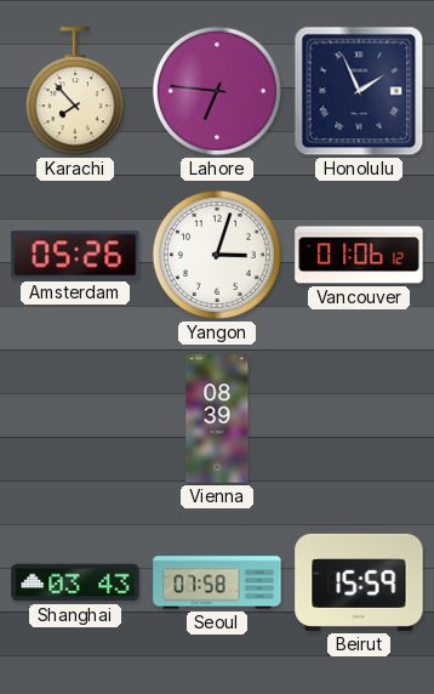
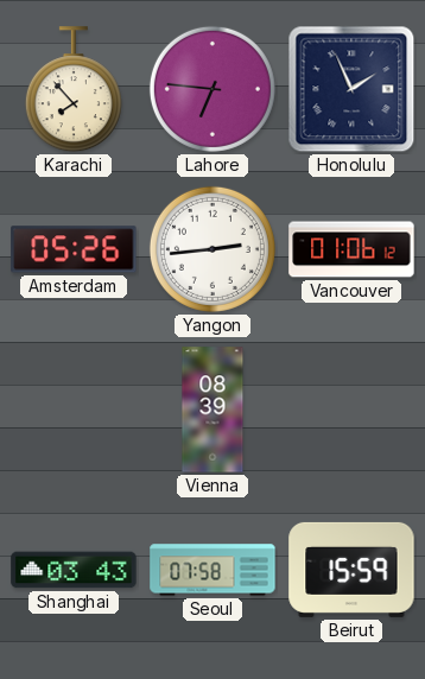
Yangon: 3:03 -> 2:44 (213, 249)
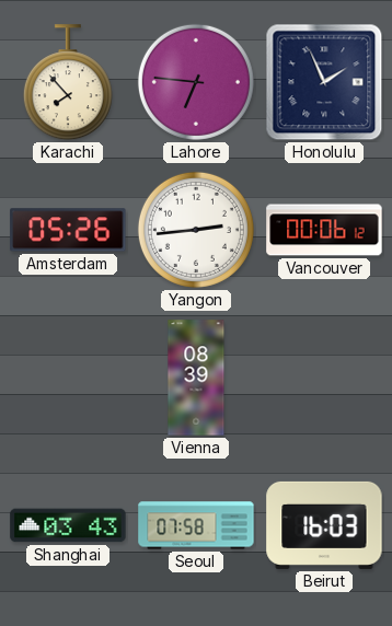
Vancouver: 01:06 -> 00:06 (324, 230)
Beirut: 15:59 -> 16:03 (324, 525)
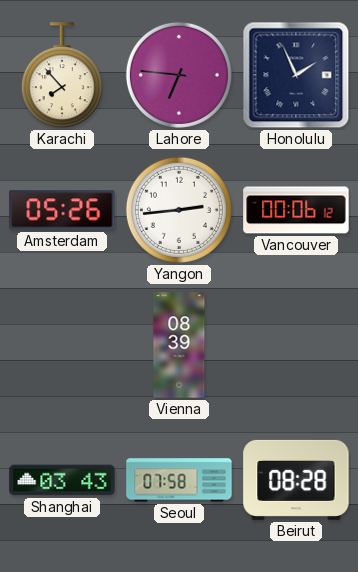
Beirut: 16:03 -> 08:28 (296, 480)
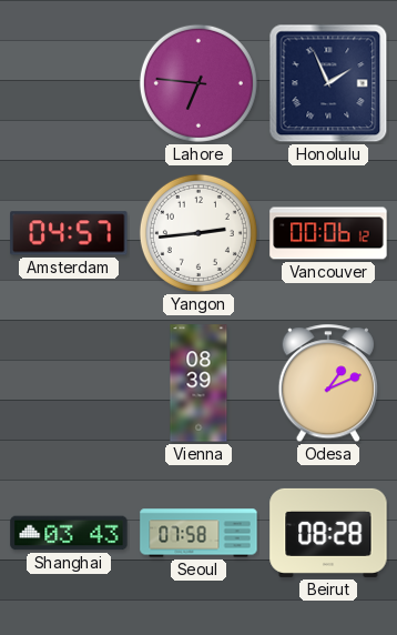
Karachi: 7:53 -> none (62, 76)
Amsterdam: 05:26 -> 04:57 (69, 233)
Odesa: none -> 1:11 (327, 384)
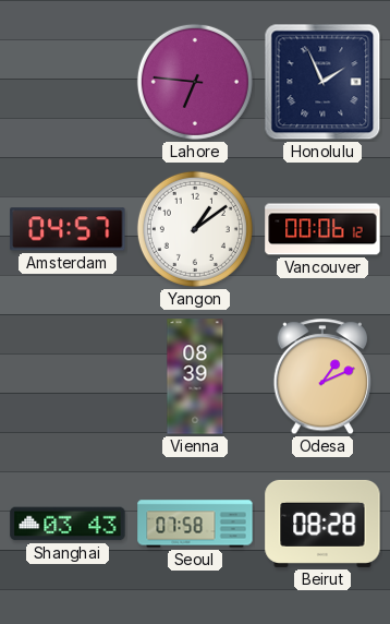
Yangon: 2:44 -> 1:09 (195, 229)
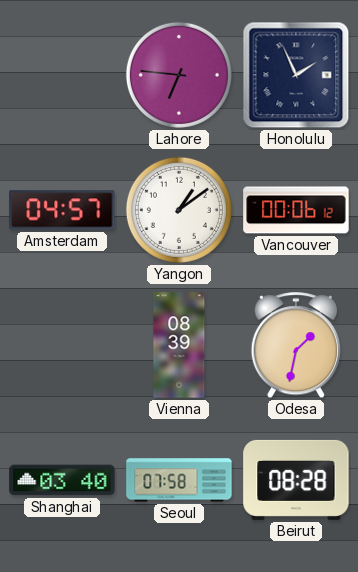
Odesa: 1:11 -> 1:32 (295, 346)
Shanghai: 03:43 -> 03:40 (62, 480)
